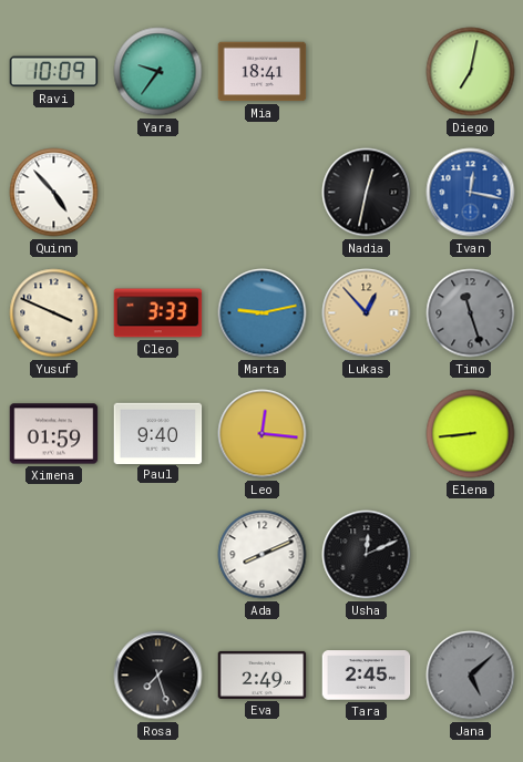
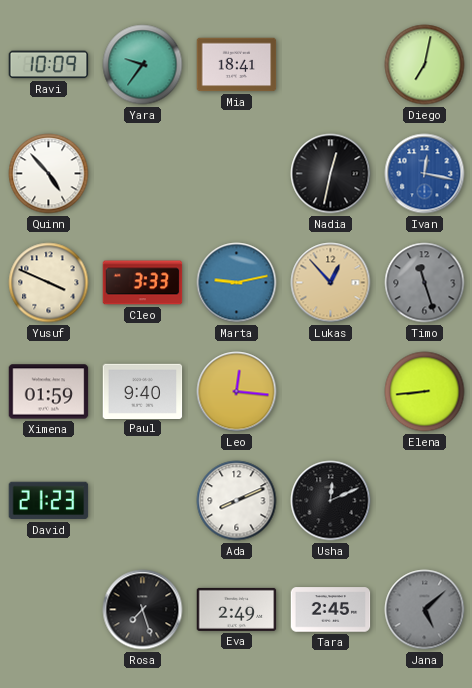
David: none -> 21:23 (49, 501)
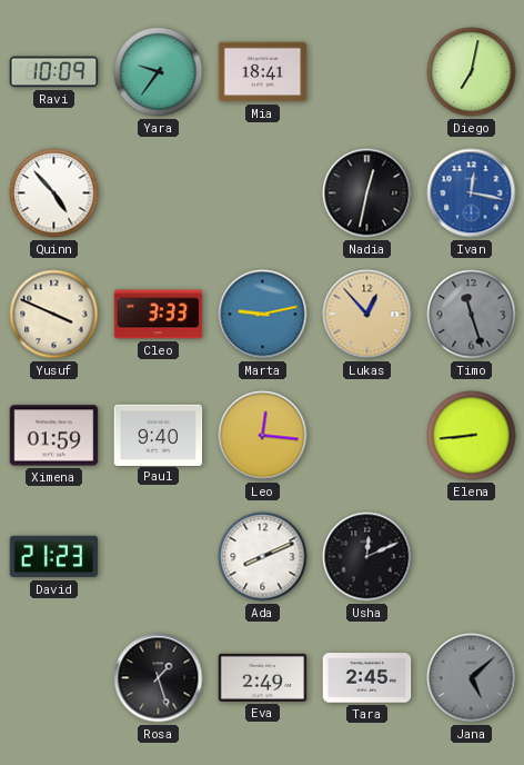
Rosa: 7:27 -> 1:27 (159, 678)
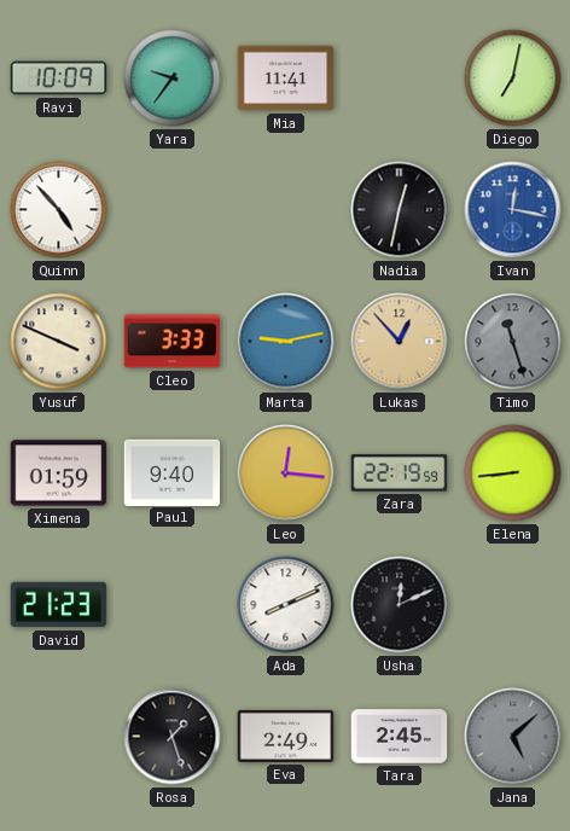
Mia: 18:41 -> 11:41 (286, 79)
Zara: none -> 22:19 (400, 473)
